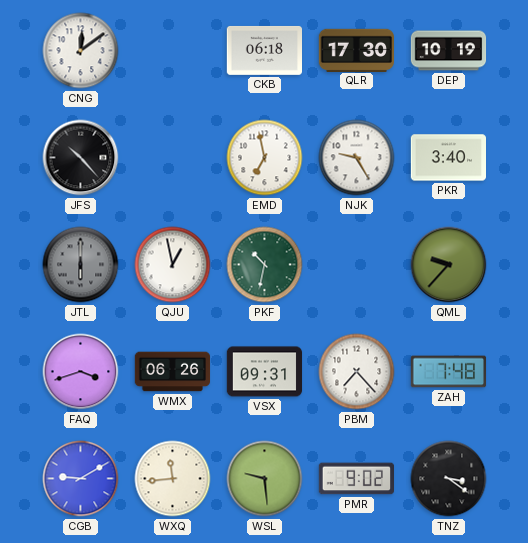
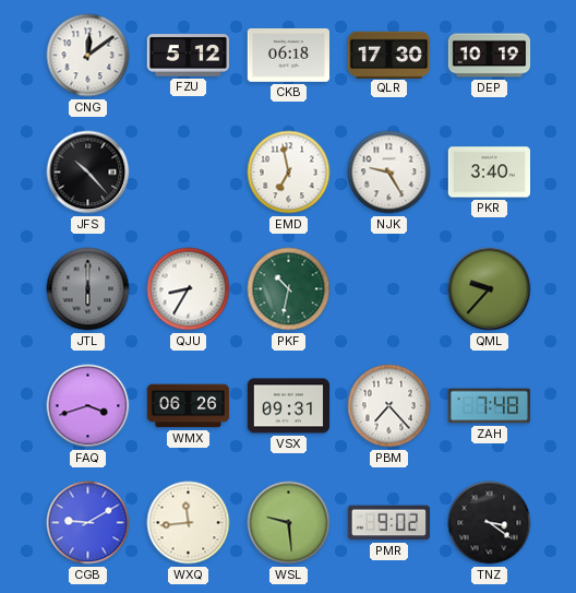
FZU: none -> 5:12 (189, 56)
QJU: 12:58 -> 8:35 (189, 289)
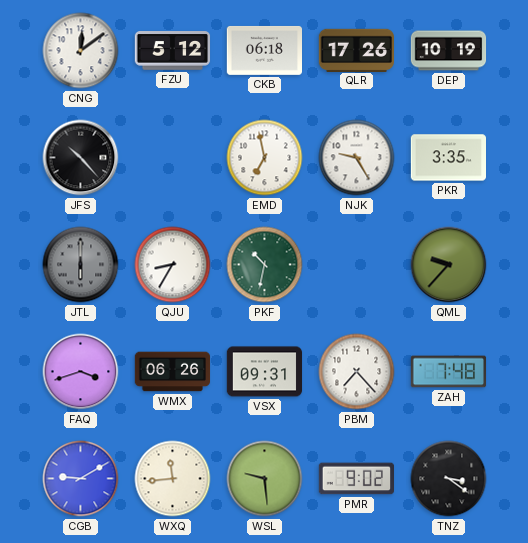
QLR: 17:30 -> 17:26 (356, 50)
PKR: 3:40 -> 3:35 (448, 158)
